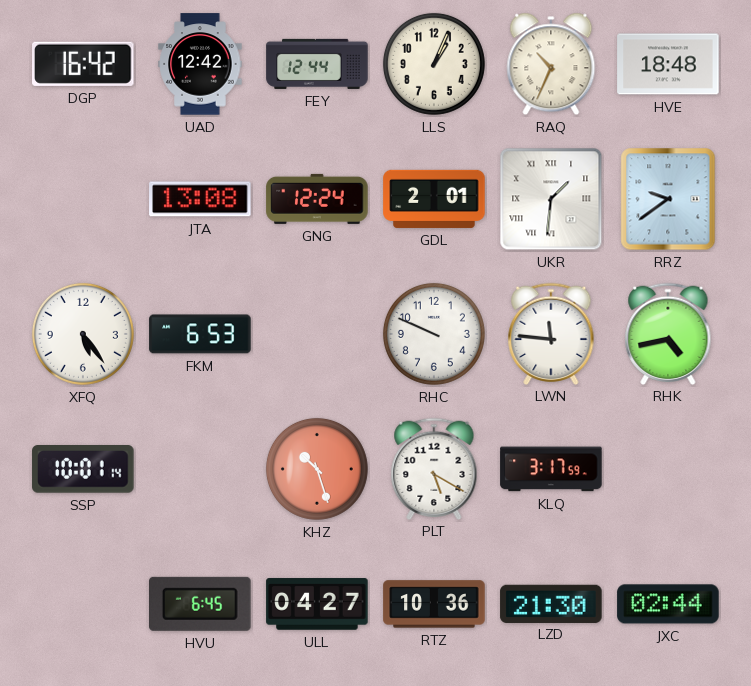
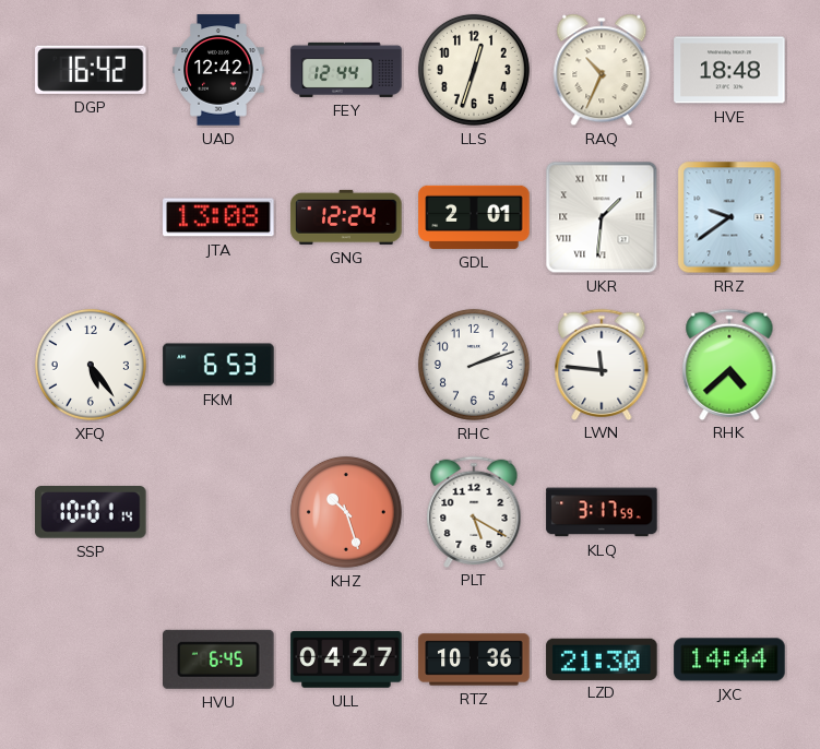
LLS: 1:04 -> 12:33 (474, 70)
RHC: 9:49 -> 2:12 (474, 365)
RHK: 4:43 -> 4:38 (729, 364)
JXC: 02:44 -> 14:44 (729, 659)
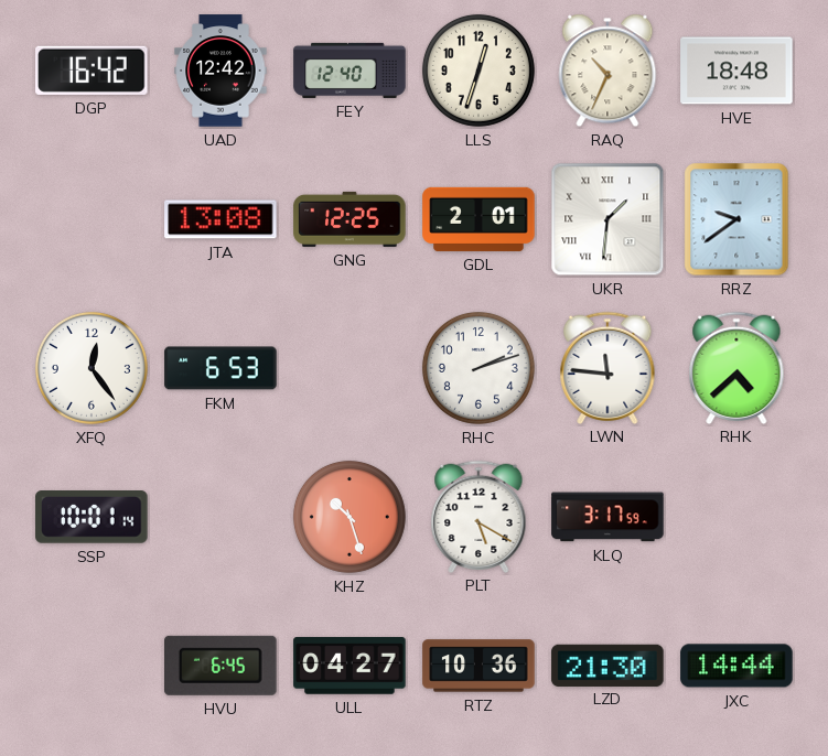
FEY: 12:44 -> 12:40 (350, 71)
GNG: 12:24 -> 12:25 (350, 219)
XFQ: 5:24 -> 12:24 (92, 368)
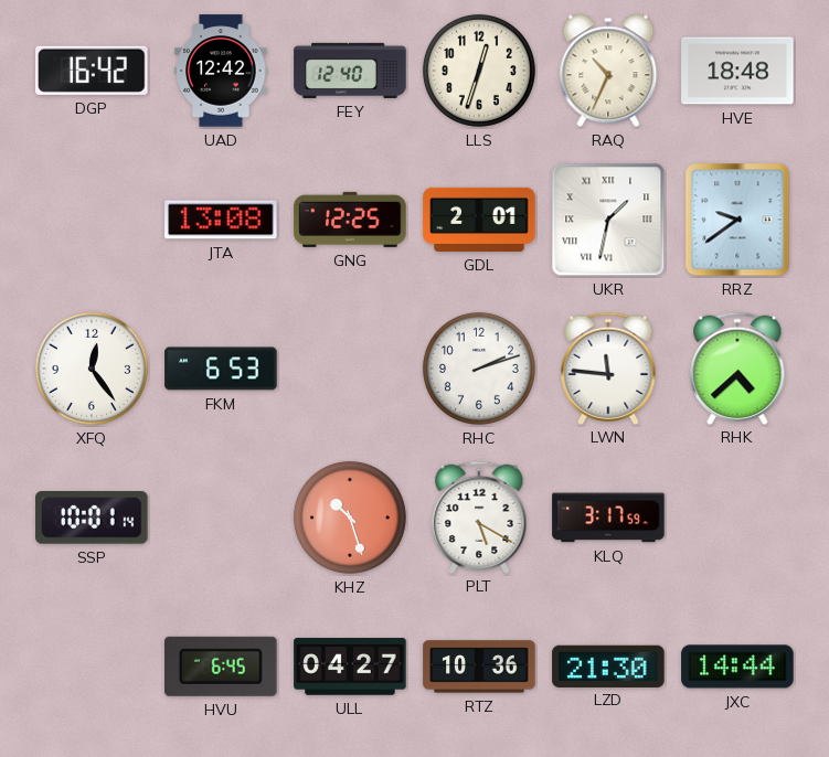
UKR: 1:31 -> 1:32 (608, 220)
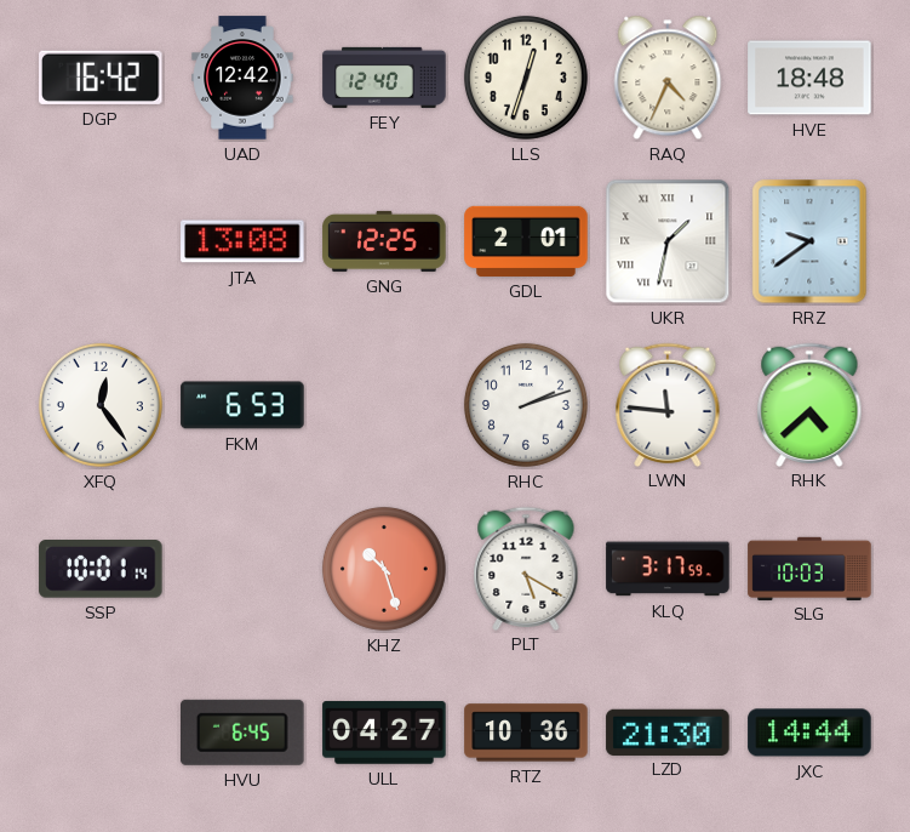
RAQ: 10:34 -> 4:34 (668, 78)
SLG: none -> 10:03 (809, 568)
